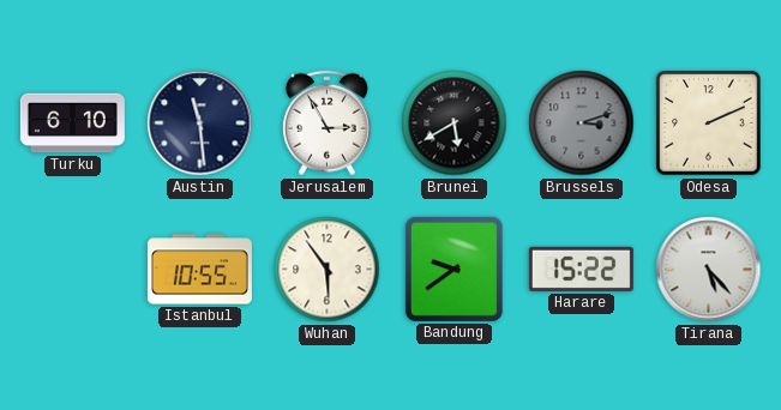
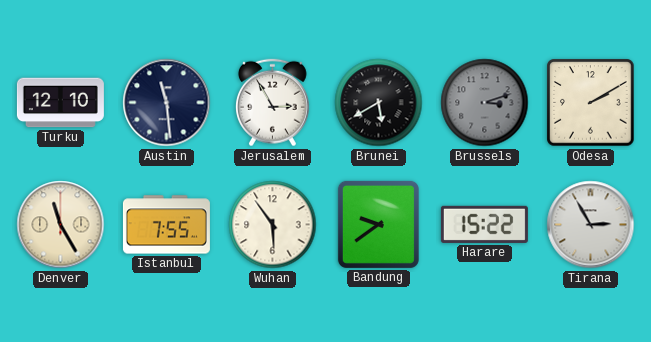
Turku: 6:10 -> 12:10 (60, 103)
Odesa: 2:11 -> 2:10 (591, 103)
Denver: none -> 11:25 (61, 225)
Istanbul: 10:55 -> 7:55 (166, 225)
Tirana: 5:23 -> 2:55 (591, 225)
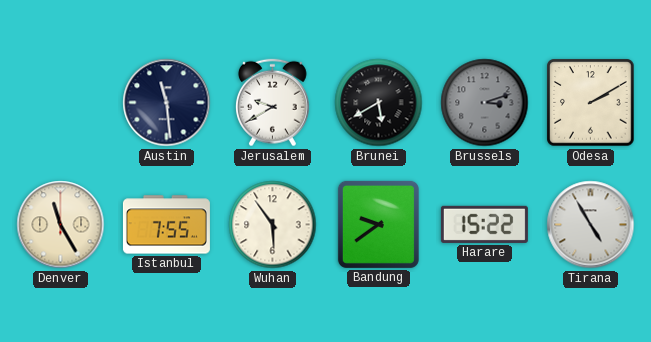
Turku: 12:10 -> none (60, 103)
Jerusalem: 2:55 -> 9:40 (272, 103)
Tirana: 2:55 -> 4:55 (591, 225)
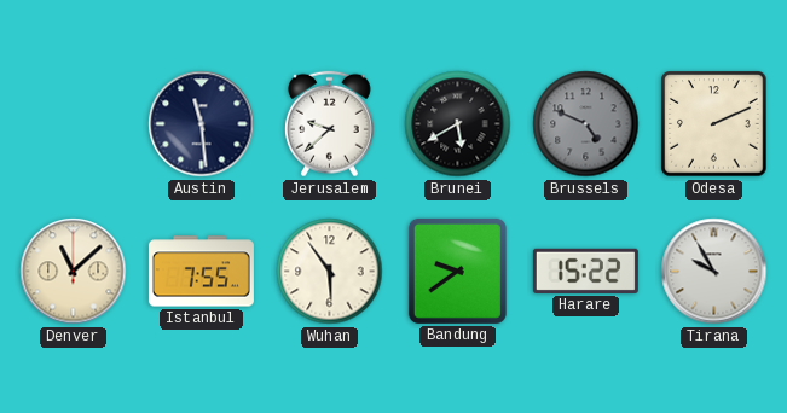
Jerusalem: 9:40 -> 9:38 (329, 124)
Brussels: 3:12 -> 4:49 (586, 124)
Odesa: 2:10 -> 2:11 (714, 124)
Denver: 11:25 -> 11:08 (74, 272)
Tirana: 4:55 -> 9:55 (714, 272)
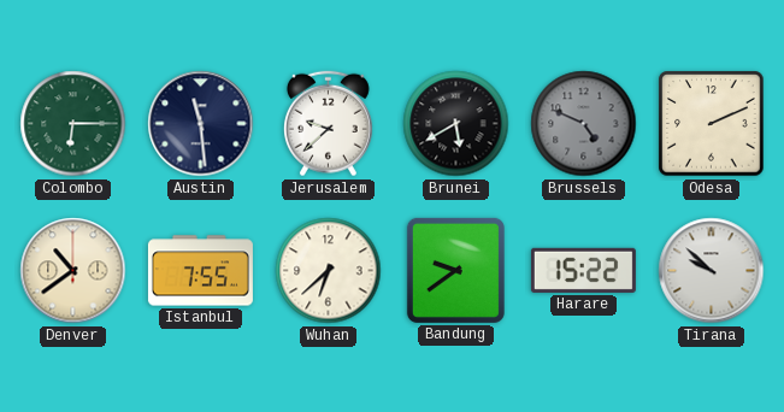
Colombo: none -> 6:15 (73, 124)
Denver: 11:08 -> 10:39 (73, 271)
Wuhan: 5:54 -> 6:38 (329, 271)
Tirana: 9:55 -> 9:52 (712, 271)
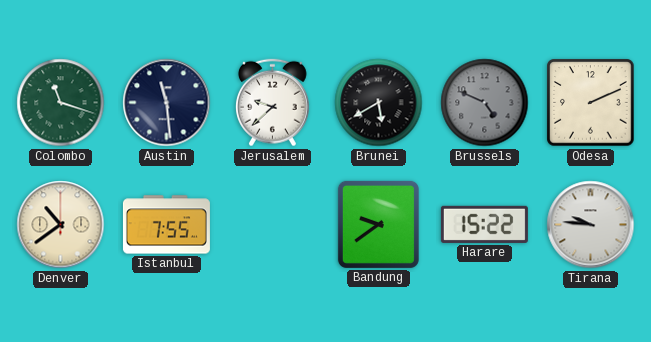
Colombo: 6:15 -> 11:18 (61, 103)
Wuhan: 6:38 -> none (329, 271)
Tirana: 9:52 -> 9:46 (591, 225)
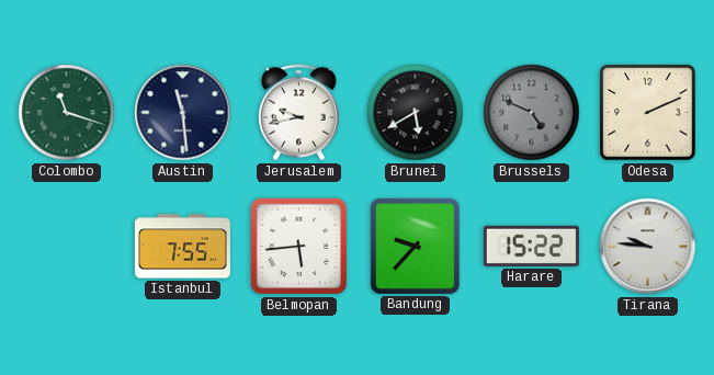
Jerusalem: 9:38 -> 9:43 (298, 113)
Denver: 10:39 -> none (61, 225)
Belmopan: none -> 5:44 (299, 247)
Bandung: 9:39 -> 9:37 (415, 246)
